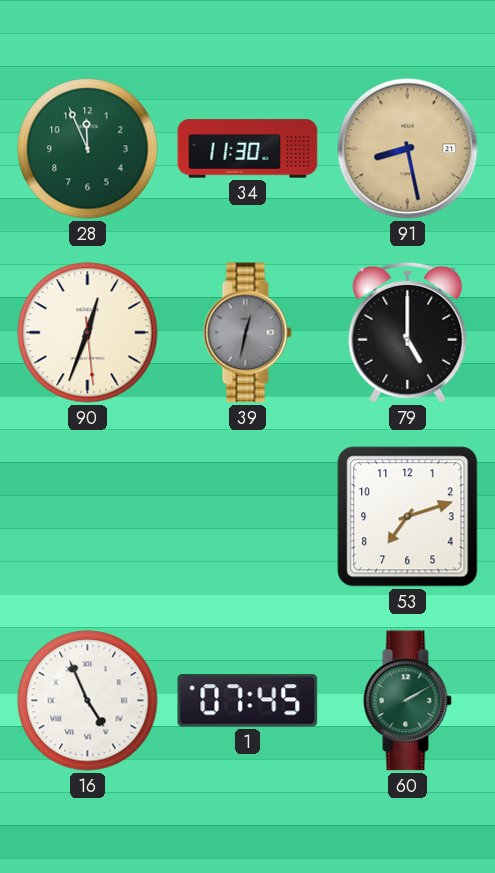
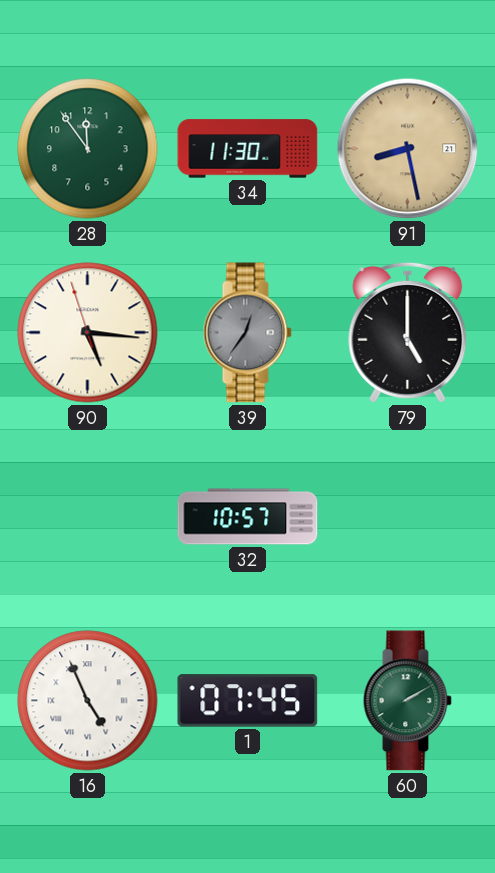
28: 11:56 -> 11:54 (88, 149)
90: 12:33 -> 5:15 (88, 333)
39: 12:32 -> 12:36 (247, 333)
32: none -> 10:57 (248, 517)
53: 7:12 -> none (408, 517)
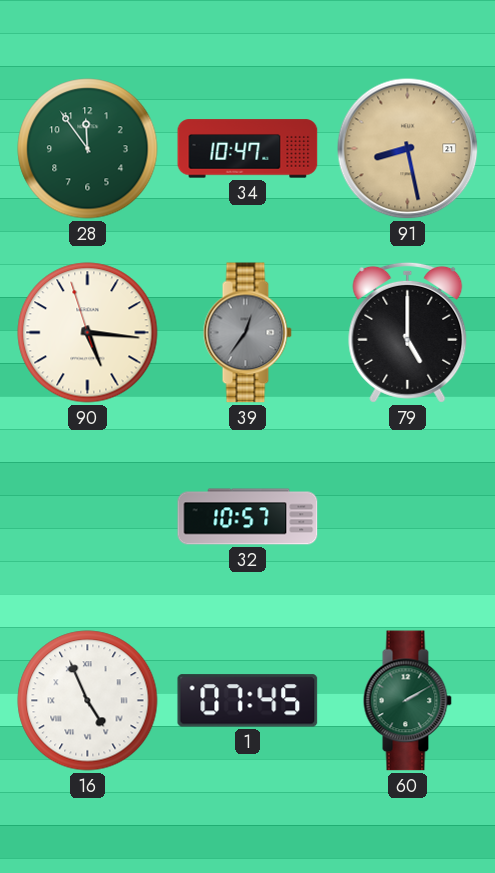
34: 11:30 -> 10:47 (248, 149)
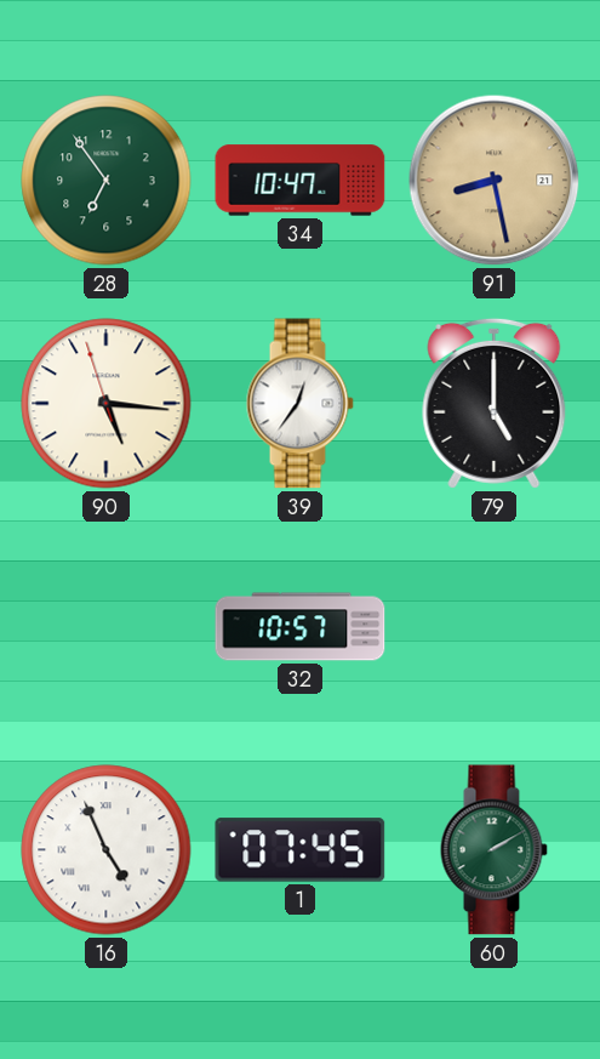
28: 11:54 -> 6:54 (107, 181)
39 dial: grey -> white (299, 404)
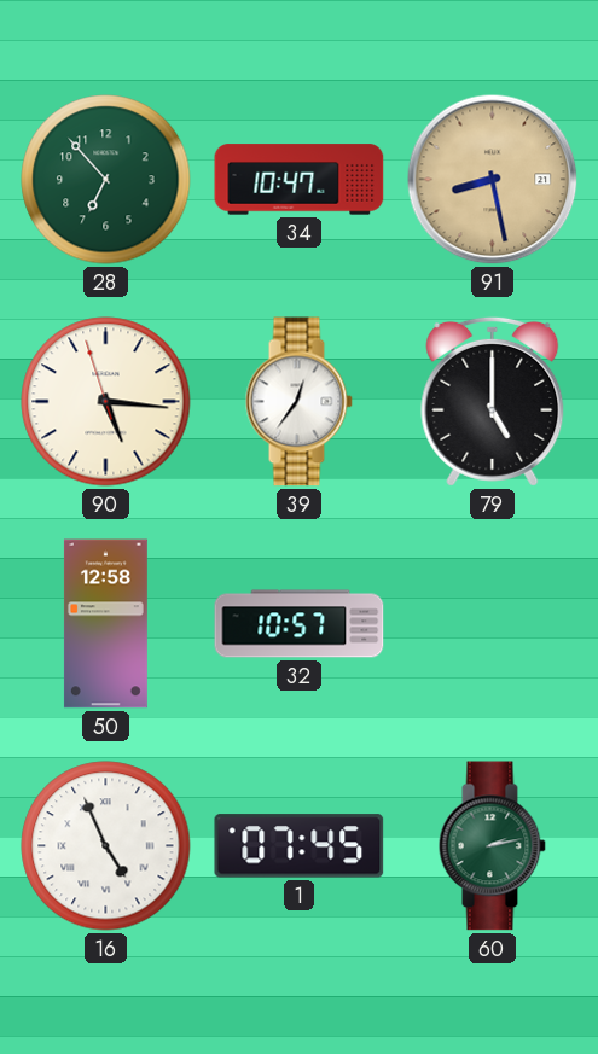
28: 6:54 -> 6:53 (106, 180)
50: none -> 12:58 (105, 624)
60: 2:10 -> 2:13 (492, 846)
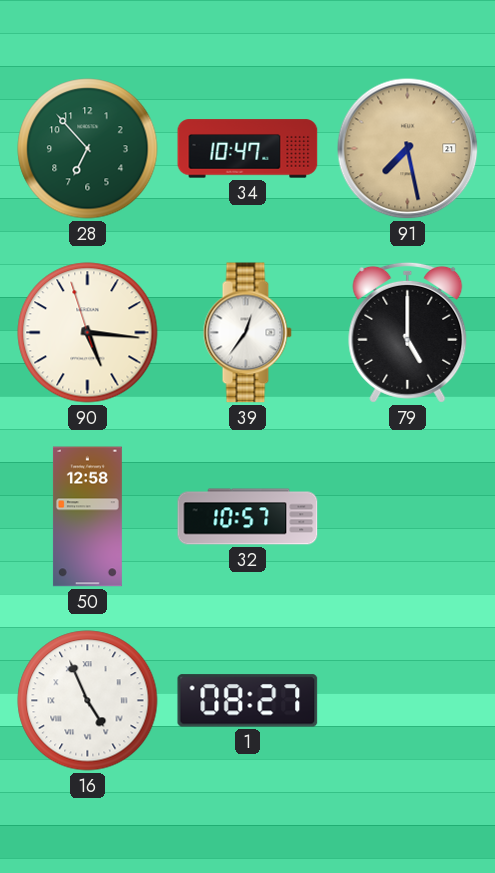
91: 8:28 -> 7:28 (408, 149)
1: 07:45 -> 08:27 (248, 701)
60: 2:13 -> none (492, 846)
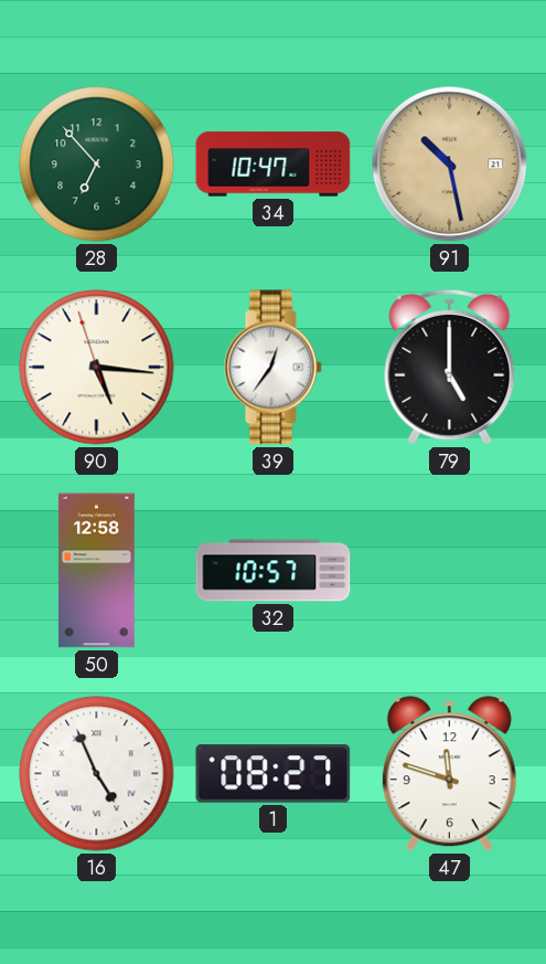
91: 7:28 -> 10:28 (450, 165)
47: none -> 11:48 (449, 774)
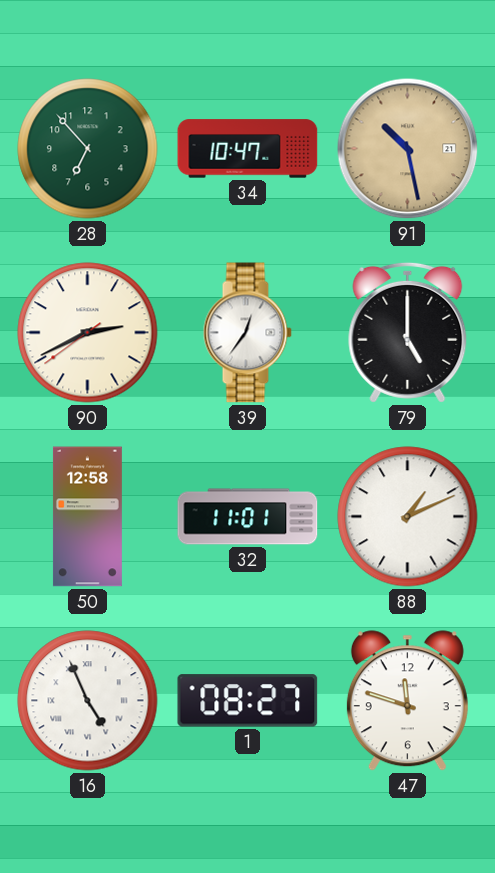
90: 5:15 -> 2:40 (88, 333)
32: 10:57 -> 11:01 (248, 517)
88: none -> 1:11 (408, 517)
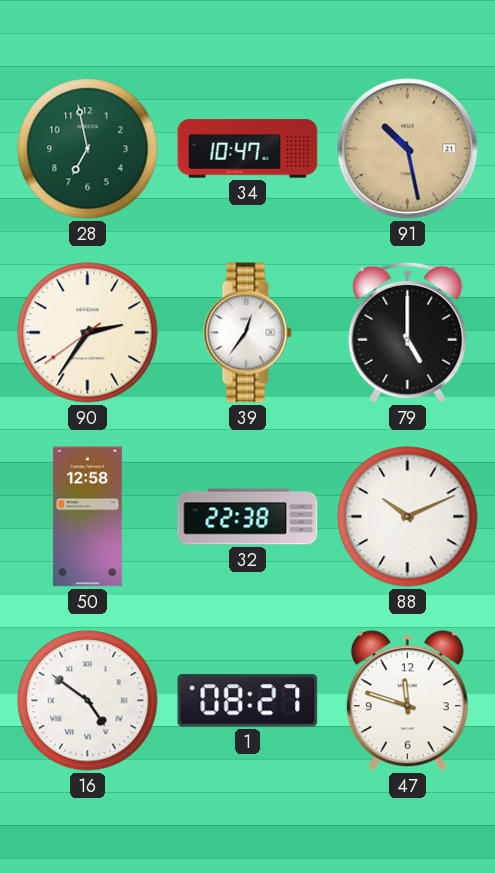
28: 6:53 -> 6:58 (88, 149)
90: 2:40 -> 2:35 (88, 333)
32: 11:01 -> 22:38 (248, 517)
88: 1:11 -> 10:11 (408, 517)
16: 4:56 -> 4:51 (88, 701)
